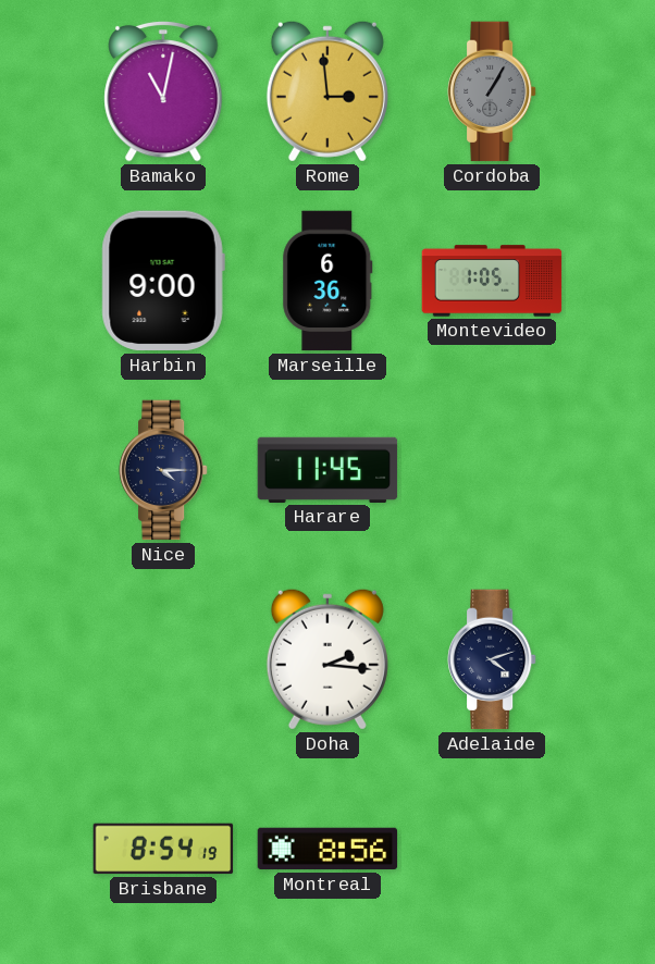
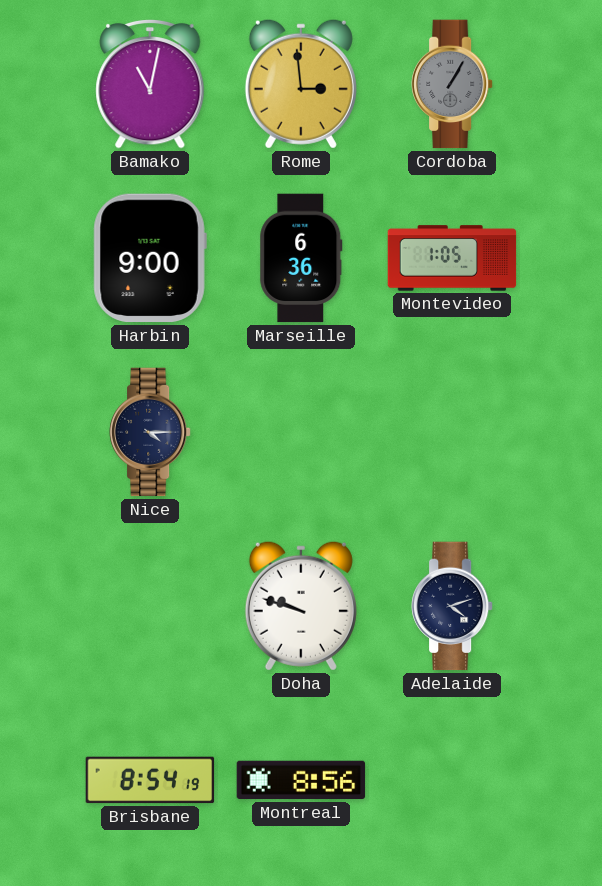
Harare: 11:45 -> none (327, 470)
Doha: 2:16 -> 9:48 (301, 606)
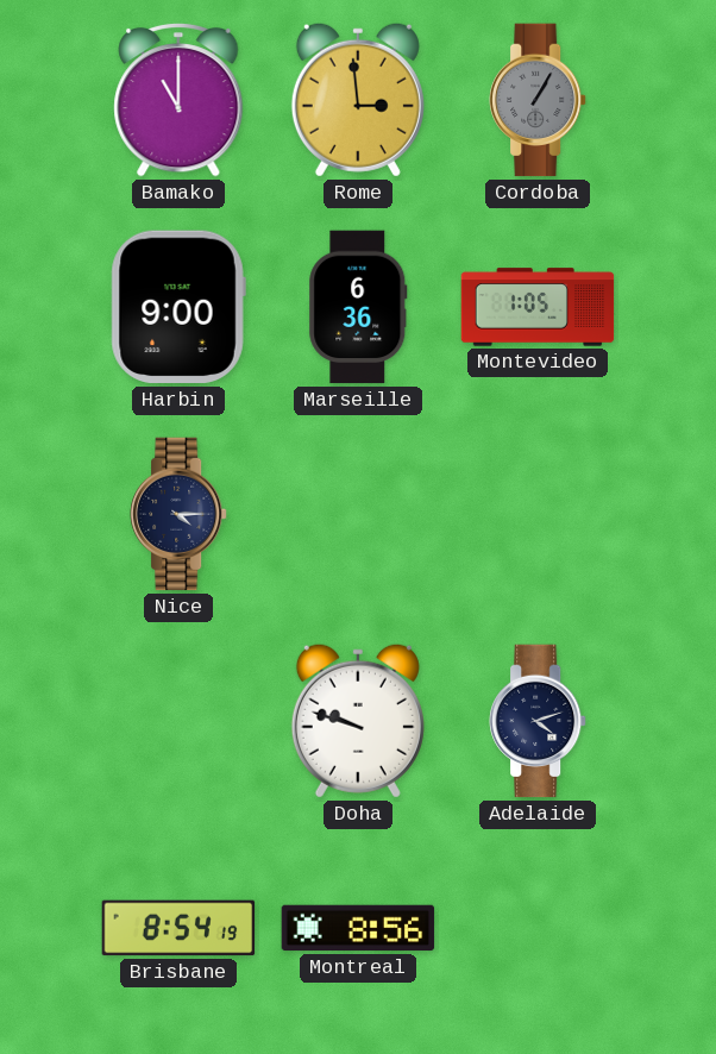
Bamako: 11:02 -> 11:00 (178, 100)
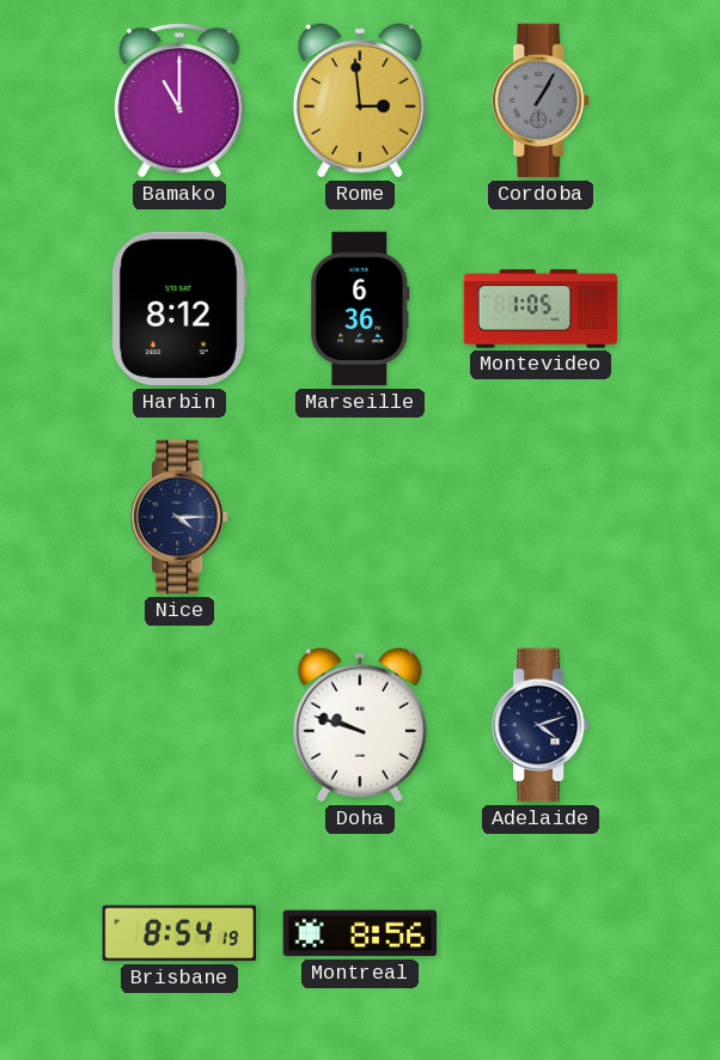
Harbin: 9:00 -> 8:12 (179, 309)
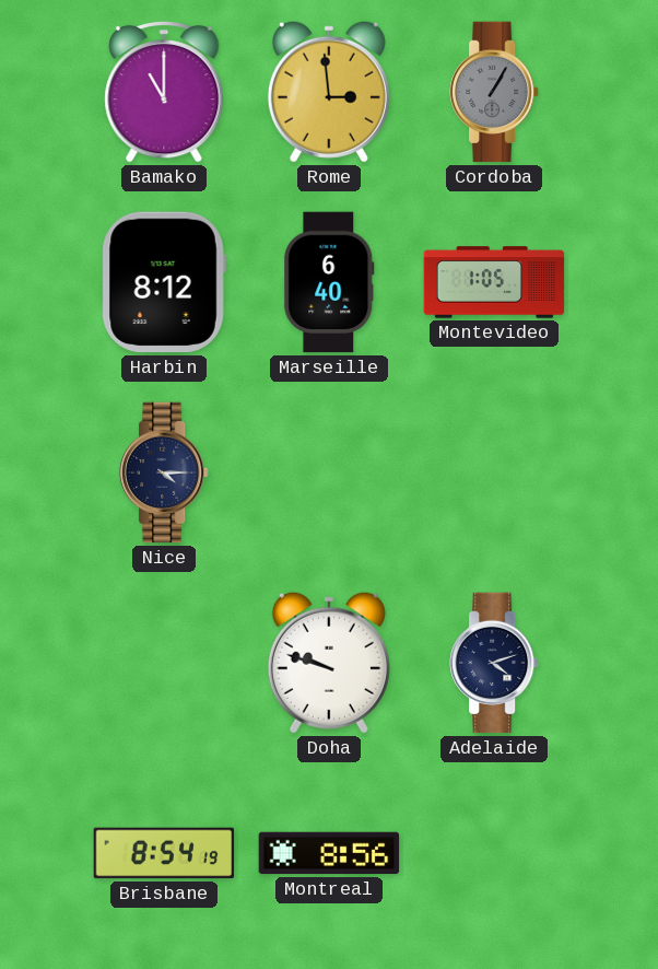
Marseille: 6:36 -> 6:40 (329, 282)
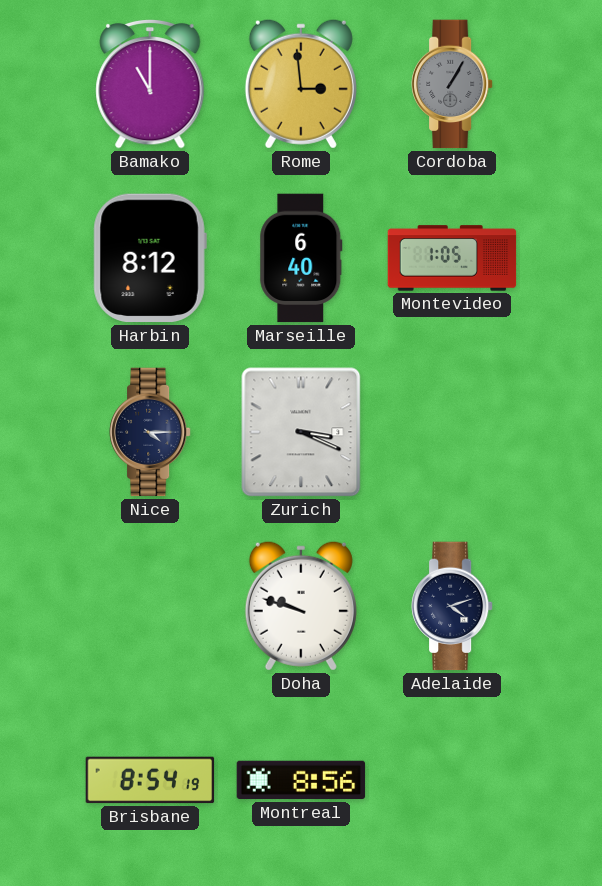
Zurich: none -> 3:19 (301, 432)
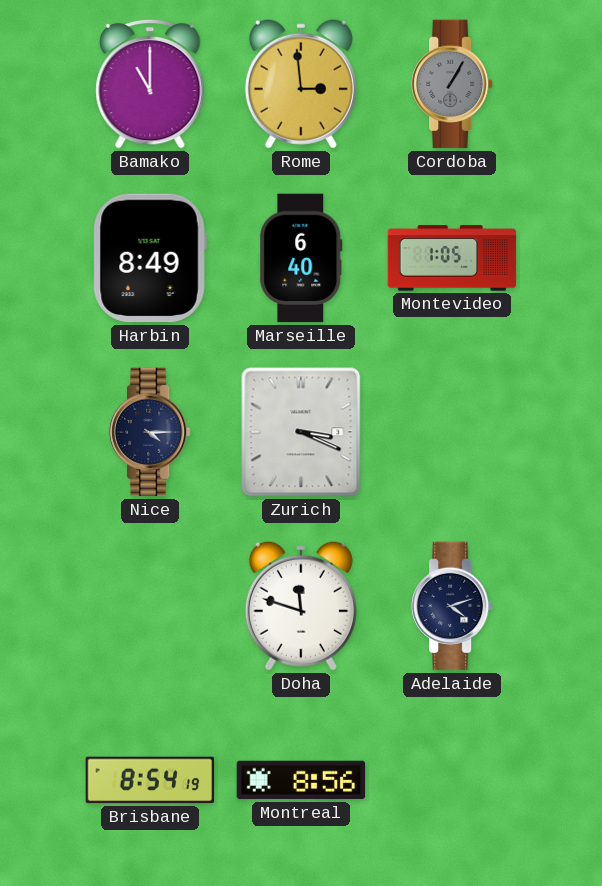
Harbin: 8:12 -> 8:49 (150, 258)
Doha: 9:48 -> 11:48 (301, 606)
